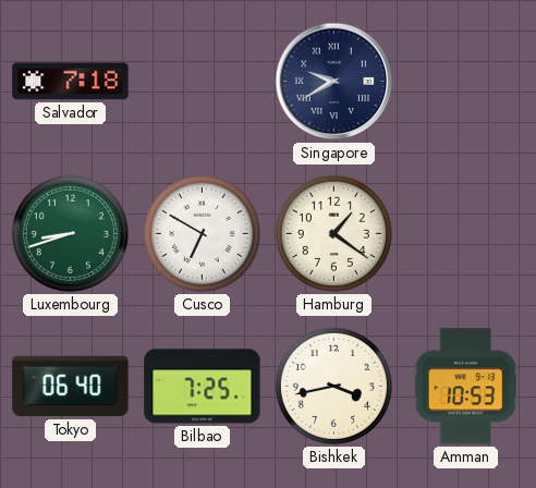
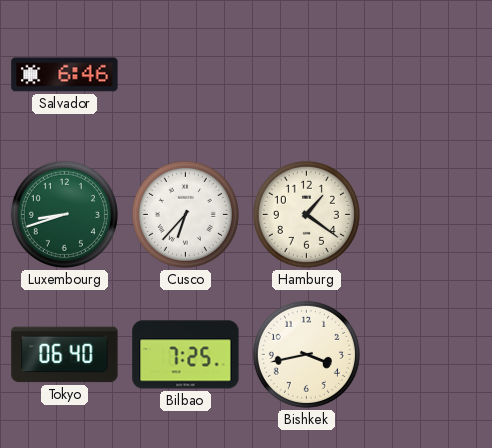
Salvador: 7:18 -> 6:46 (65, 75)
Singapore: 9:40 -> none (334, 82)
Cusco: 6:50 -> 6:37 (185, 214)
Amman: 10:53 -> none (465, 387)
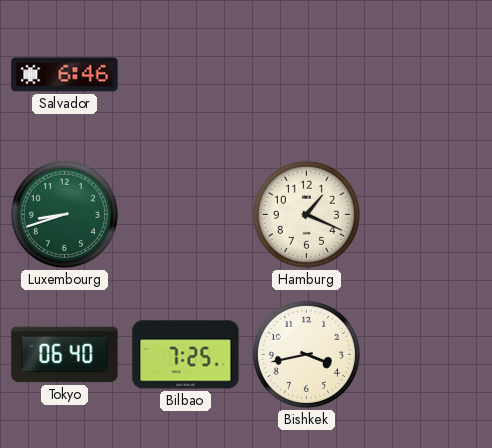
Cusco: 6:37 -> none (185, 214)
Hamburg: 1:21 -> 1:19 (306, 214)
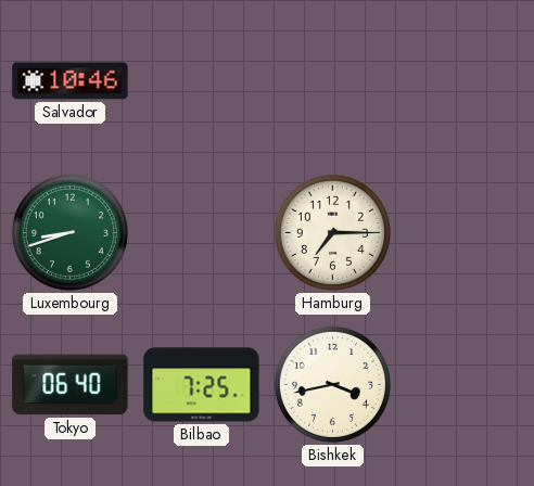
Salvador: 6:46 -> 10:46 (71, 81)
Hamburg: 1:19 -> 7:15 (332, 232)
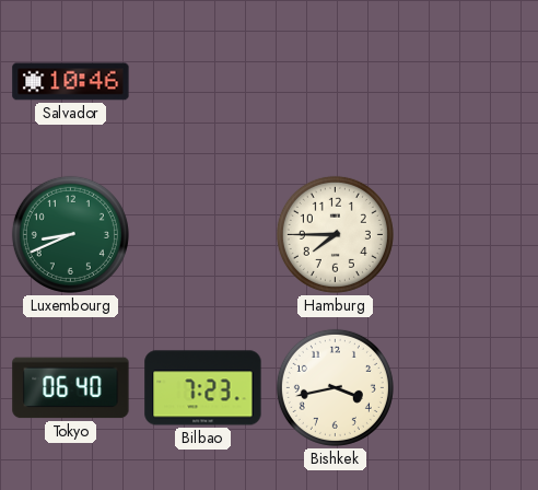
Luxembourg: 8:42 -> 8:41 (70, 234)
Hamburg: 7:15 -> 7:45 (335, 234)
Bilbao: 7:25 -> 7:23 (203, 388)
